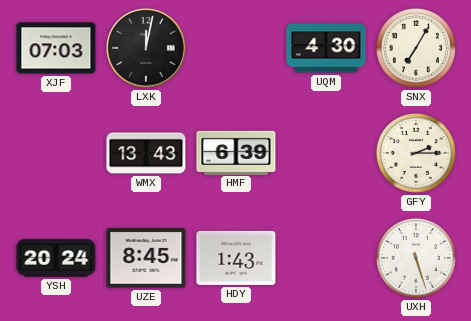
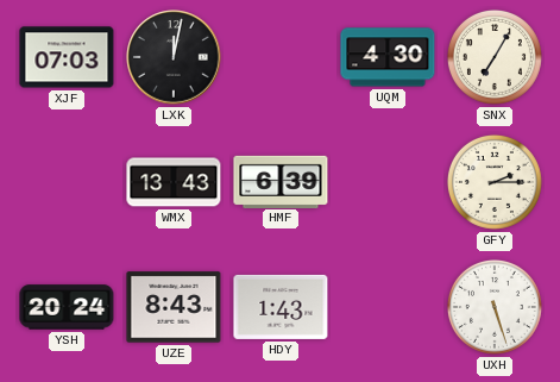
UZE: 8:45 -> 8:43 (174, 307)
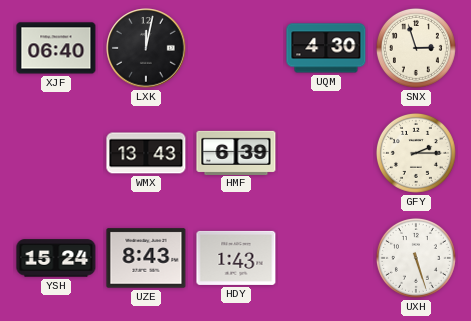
XJF: 07:03 -> 06:40 (56, 48)
SNX: 7:05 -> 2:57 (416, 48)
YSH: 20:24 -> 15:24 (56, 258)
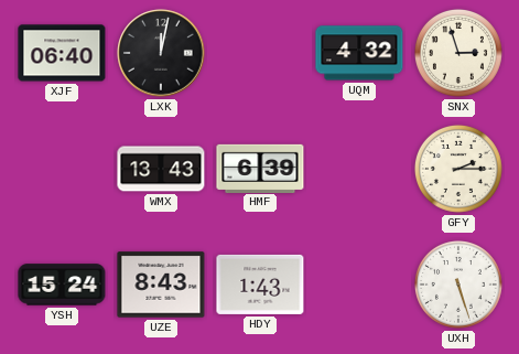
UQM: 4:30 -> 4:32 (359, 53)
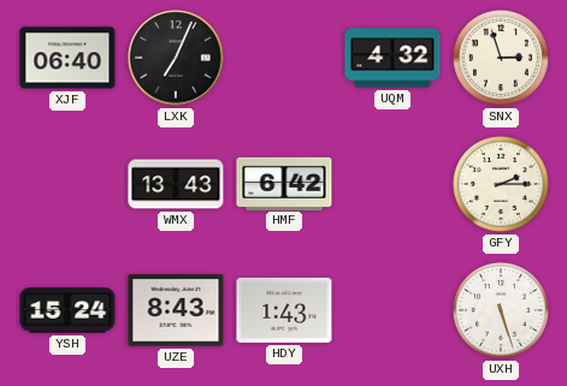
LXK: 12:02 -> 7:04 (176, 58)
HMF: 6:39 -> 6:42 (284, 183)
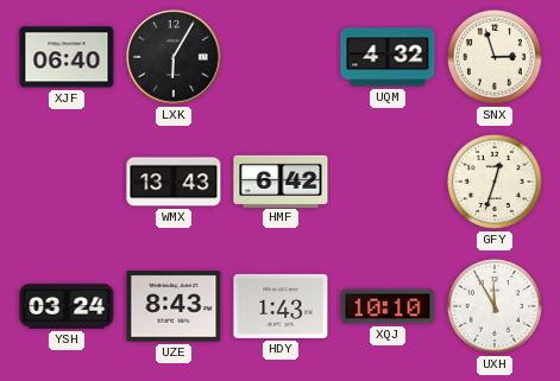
LXK: 7:04 -> 6:05 (174, 57)
GFY: 2:15 -> 12:33 (495, 182)
YSH: 15:24 -> 03:24 (67, 306)
XQJ: none -> 10:10 (388, 306)
UXH: 5:27 -> 11:55 (495, 306)
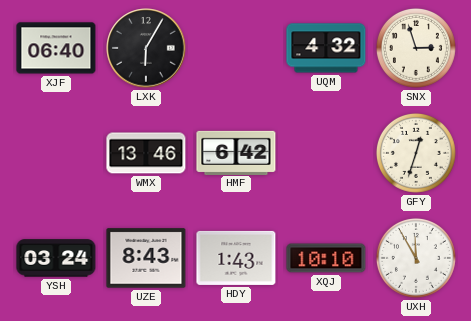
WMX: 13:43 -> 13:46 (146, 153)
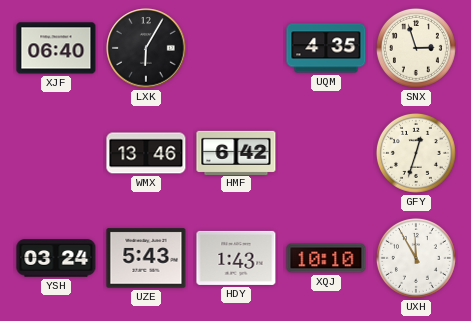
UQM: 4:32 -> 4:35 (326, 48)
UZE: 8:43 -> 5:43 (146, 258)
